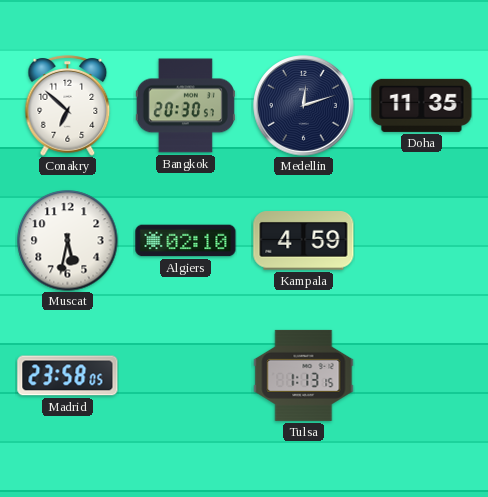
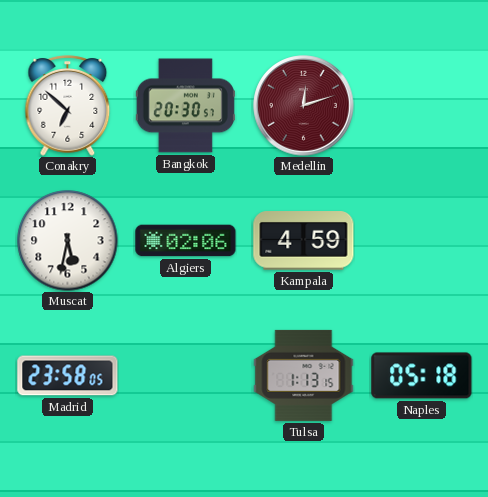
Medellin dial: navy -> burgundy (304, 106)
Doha: 11:35 -> none (422, 105)
Algiers: 02:10 -> 02:06 (186, 241)
Naples: none -> 05:18 (422, 376)
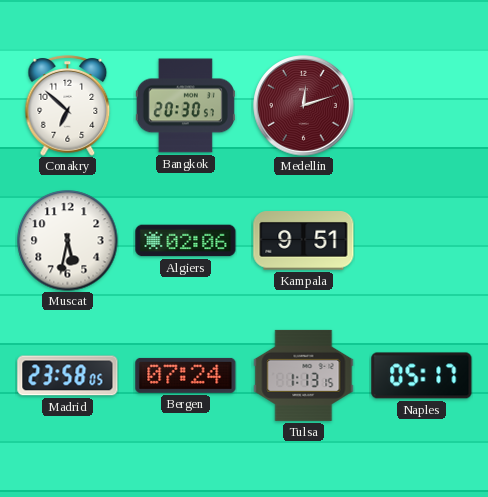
Kampala: 4:59 -> 9:51 (304, 241)
Bergen: none -> 07:24 (186, 375)
Naples: 05:18 -> 05:17 (422, 376)
